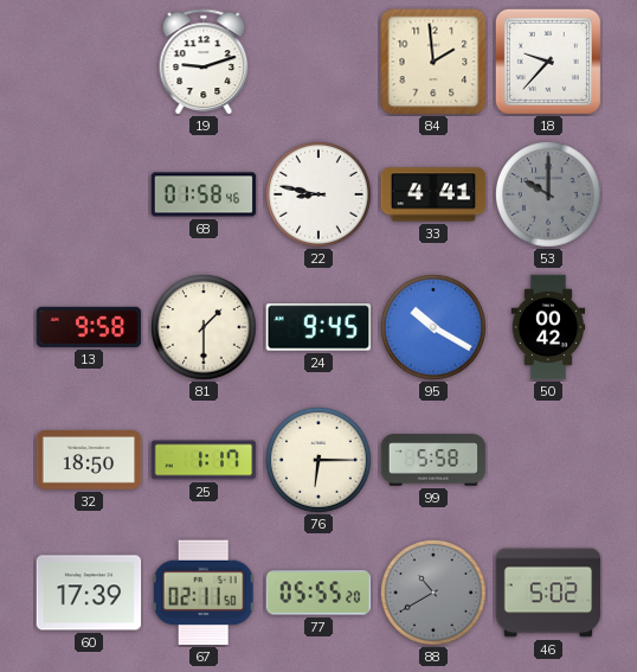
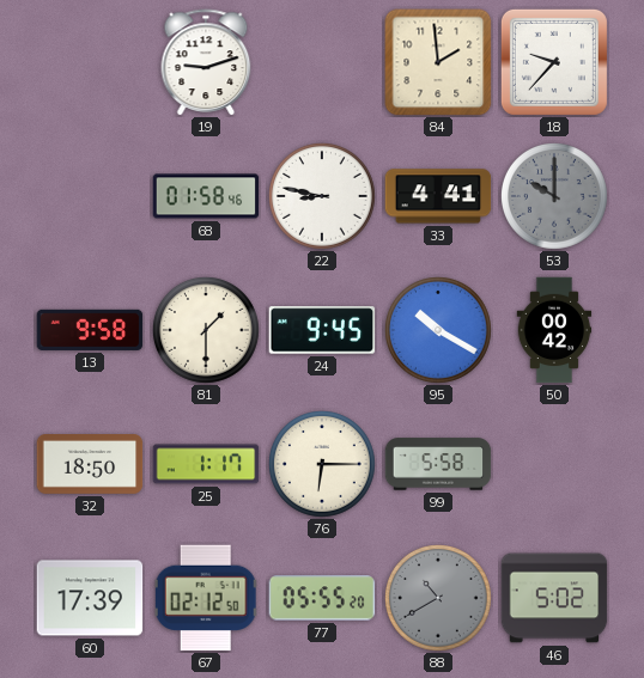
67: 02:11 -> 02:12 (206, 598)
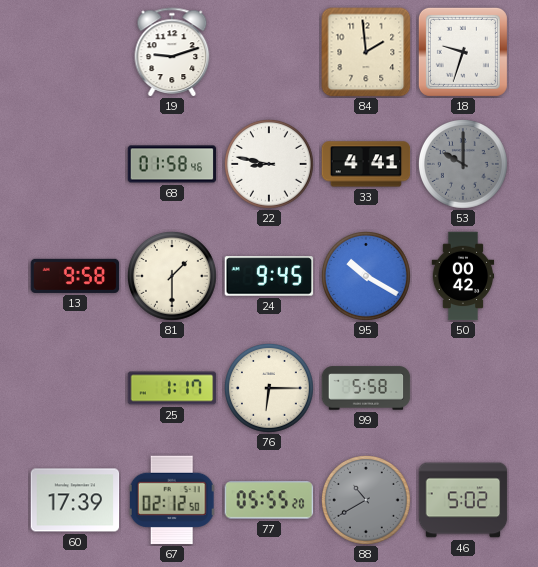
18: 9:37 -> 9:33 (463, 52)
32: 18:50 -> none (90, 465)
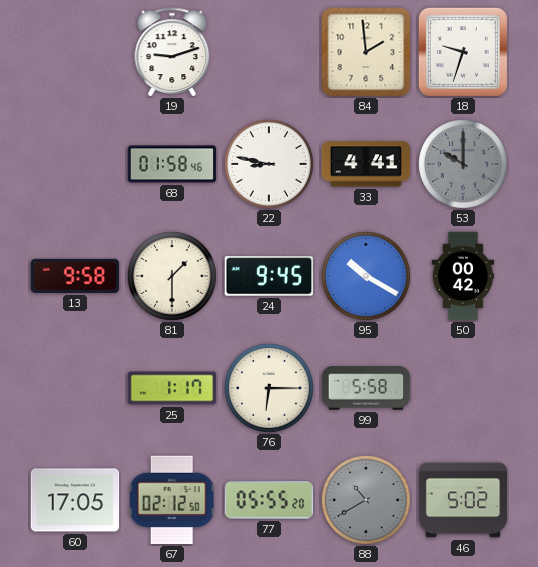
60: 17:39 -> 17:05 (75, 500)
